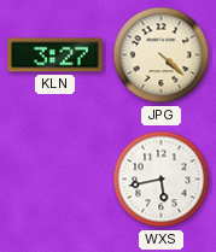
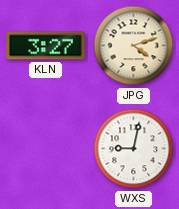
JPG: 4:22 -> 4:12 (134, 46)
WXS: 5:43 -> 9:02 (134, 149)
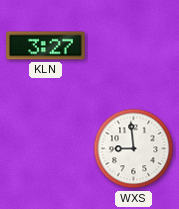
JPG: 4:12 -> none (134, 46)
WXS: 9:02 -> 8:59 (134, 149)
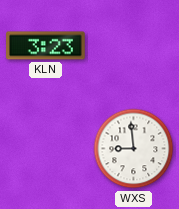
KLN: 3:27 -> 3:23 (46, 46)
